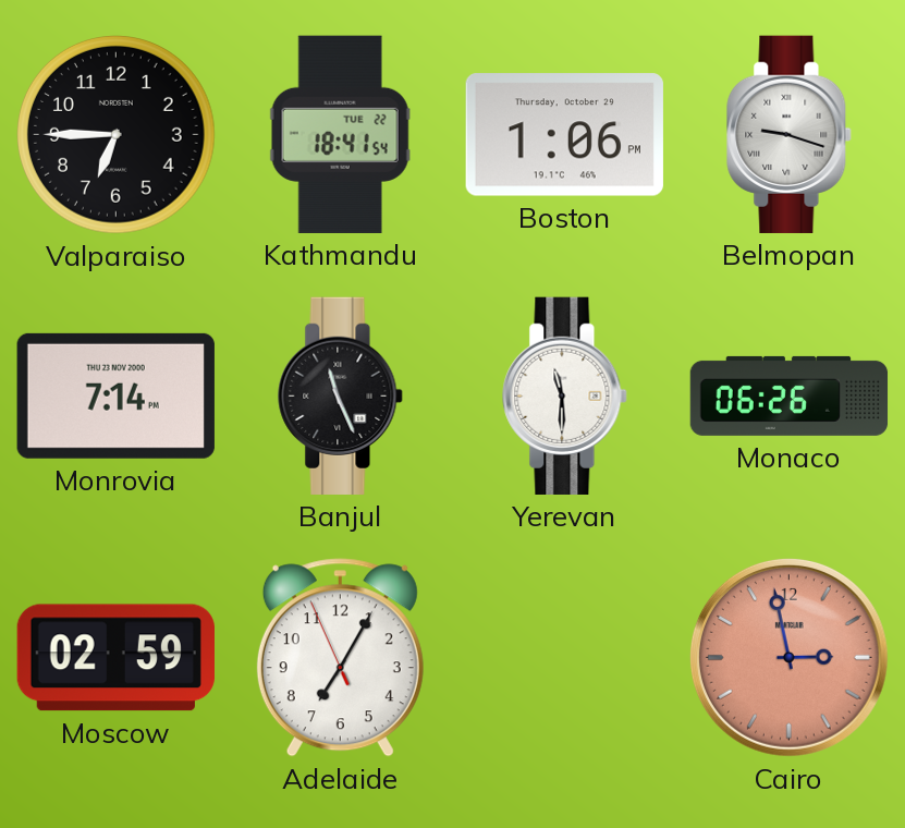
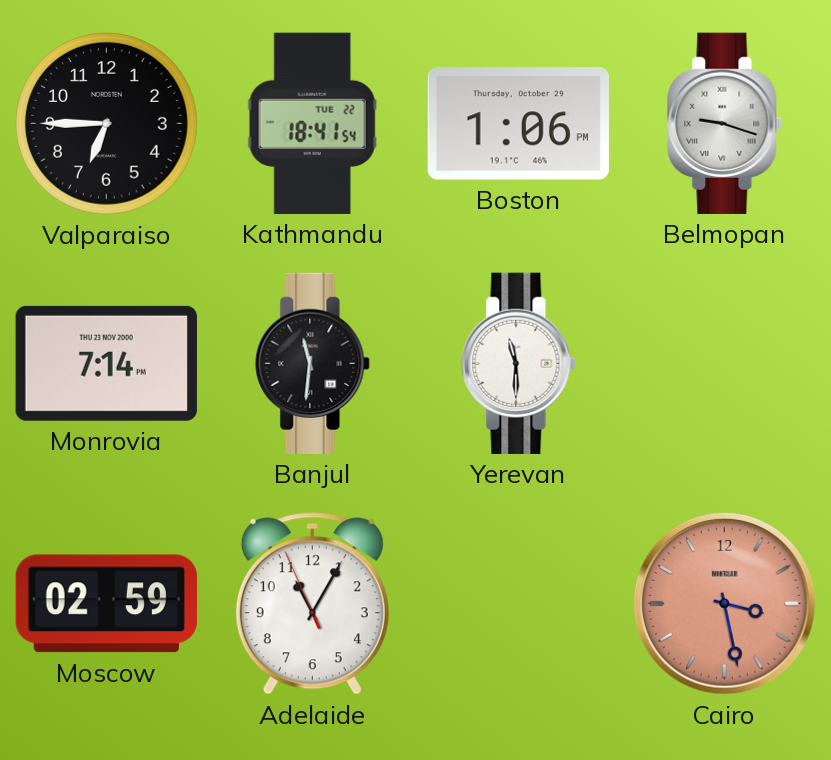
Banjul: 11:26 -> 11:31 (313, 363)
Monaco: 06:26 -> none (790, 395)
Adelaide: 7:04 -> 11:04 (312, 604)
Cairo: 2:58 -> 3:28 (724, 603)
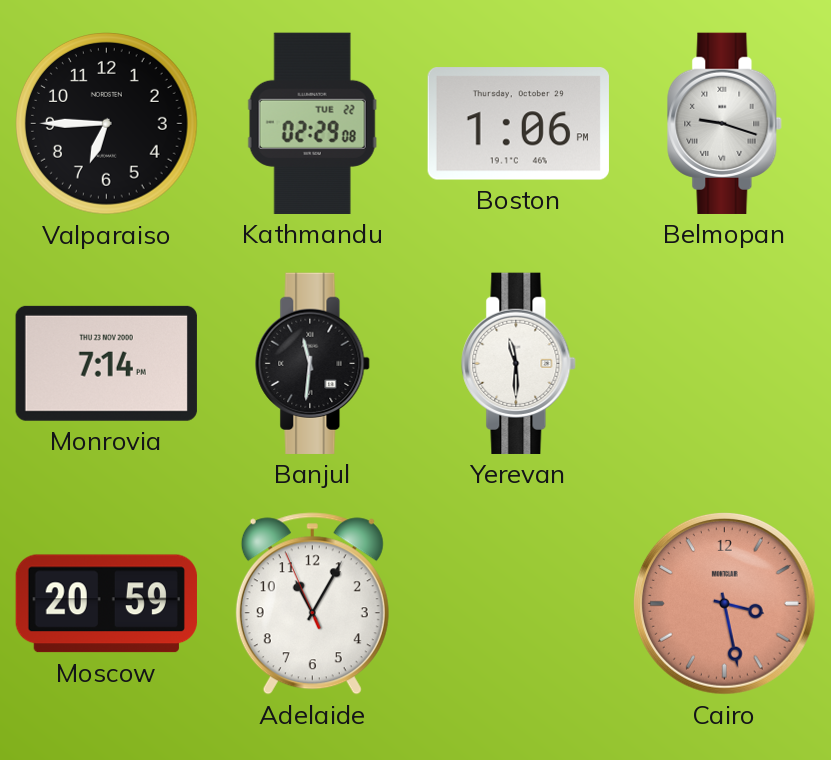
Kathmandu: 18:41 -> 02:29 (312, 123)
Moscow: 02:59 -> 20:59 (106, 604)
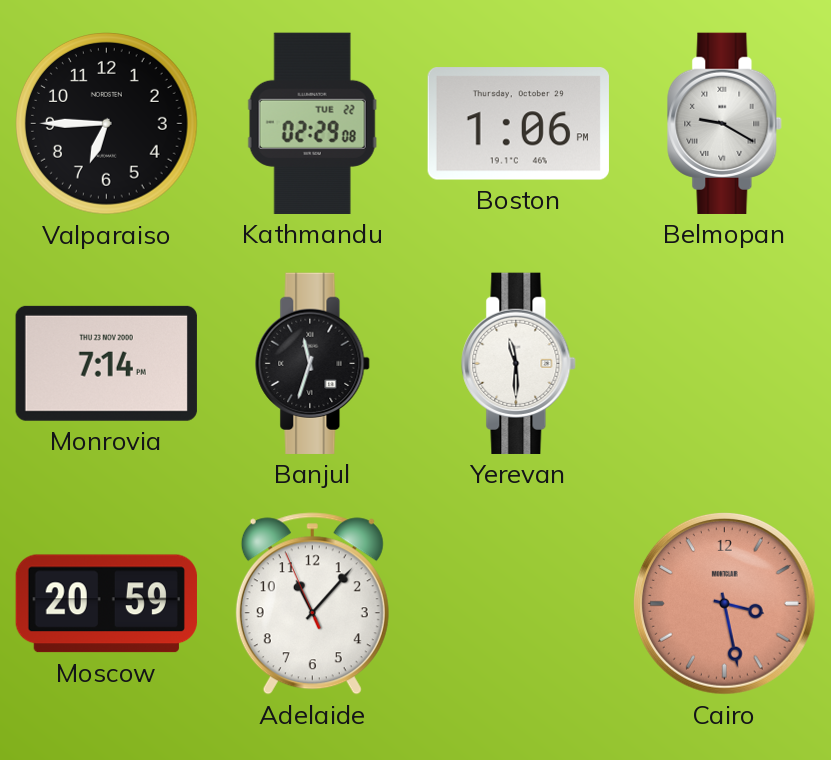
Belmopan: 9:18 -> 9:20 (725, 123)
Banjul: 11:31 -> 11:33 (313, 363)
Adelaide: 11:04 -> 11:06 (312, 604)
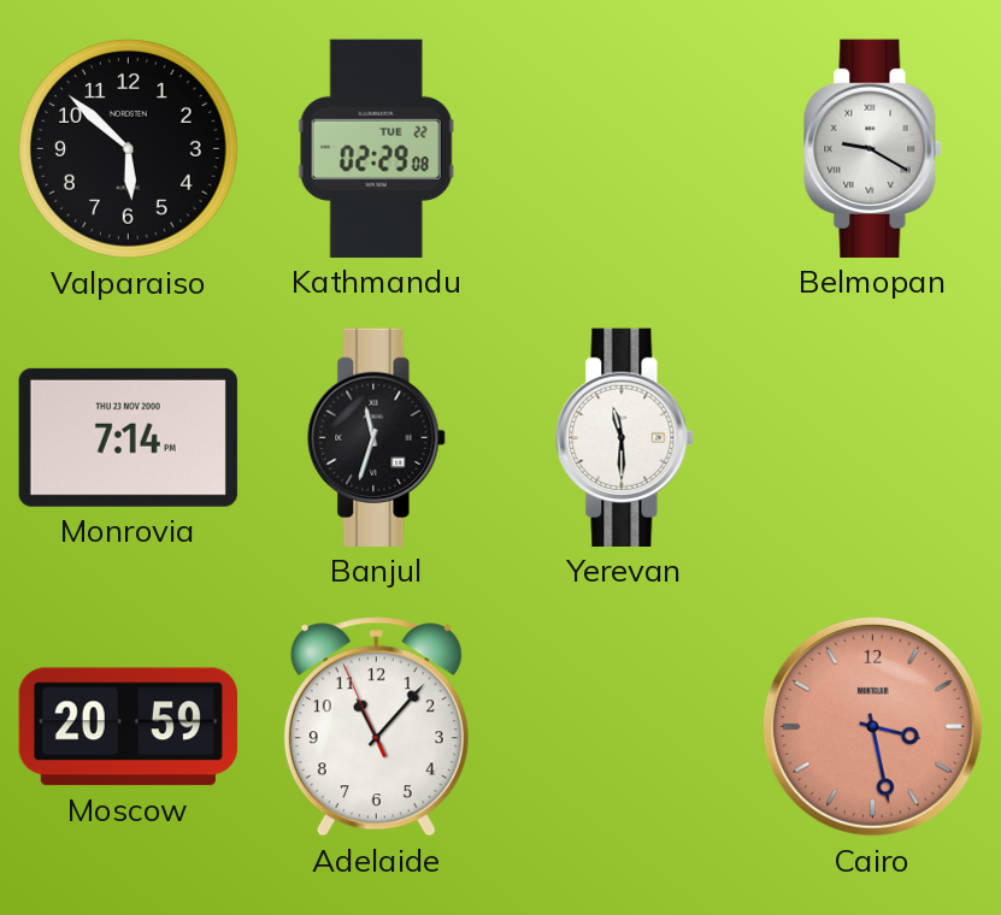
Valparaiso: 6:45 -> 5:52 (129, 149)
Boston: 1:06 -> none (518, 124)
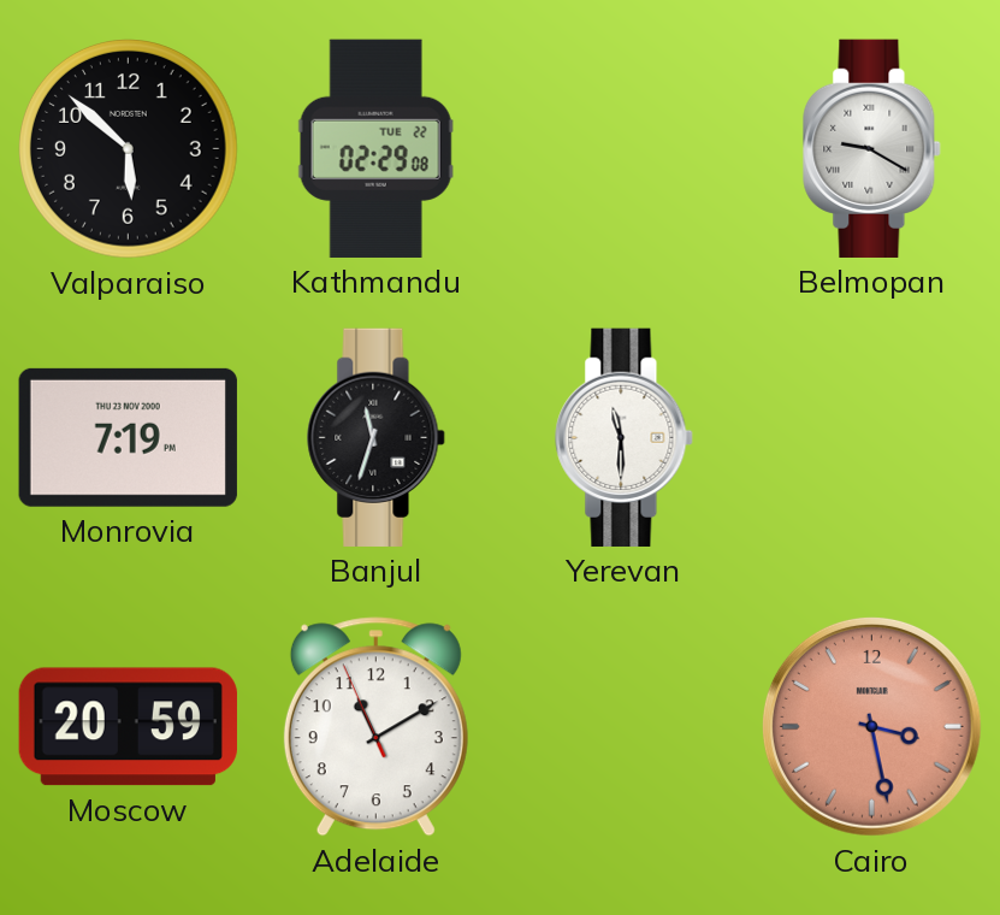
Monrovia: 7:14 -> 7:19 (128, 437)
Adelaide: 11:06 -> 11:09 (375, 727)
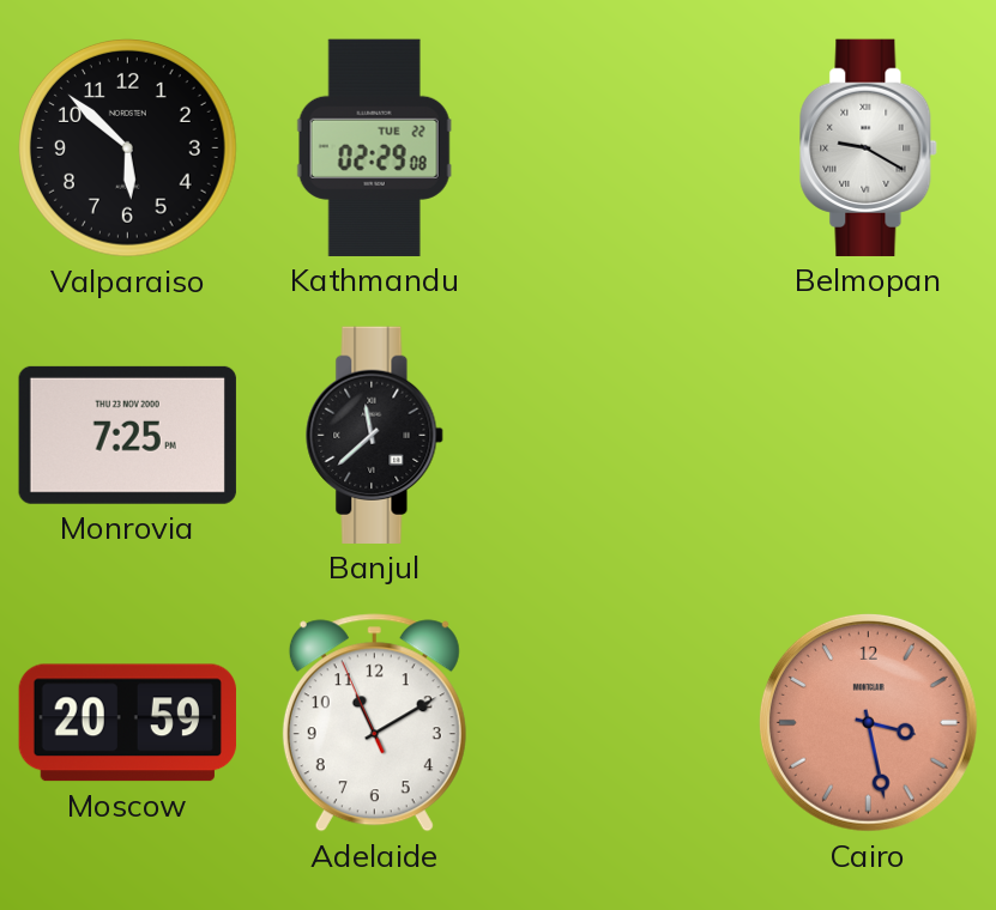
Monrovia: 7:19 -> 7:25 (127, 435)
Banjul: 11:33 -> 11:38 (375, 435)
Yerevan: 11:30 -> none (625, 437)
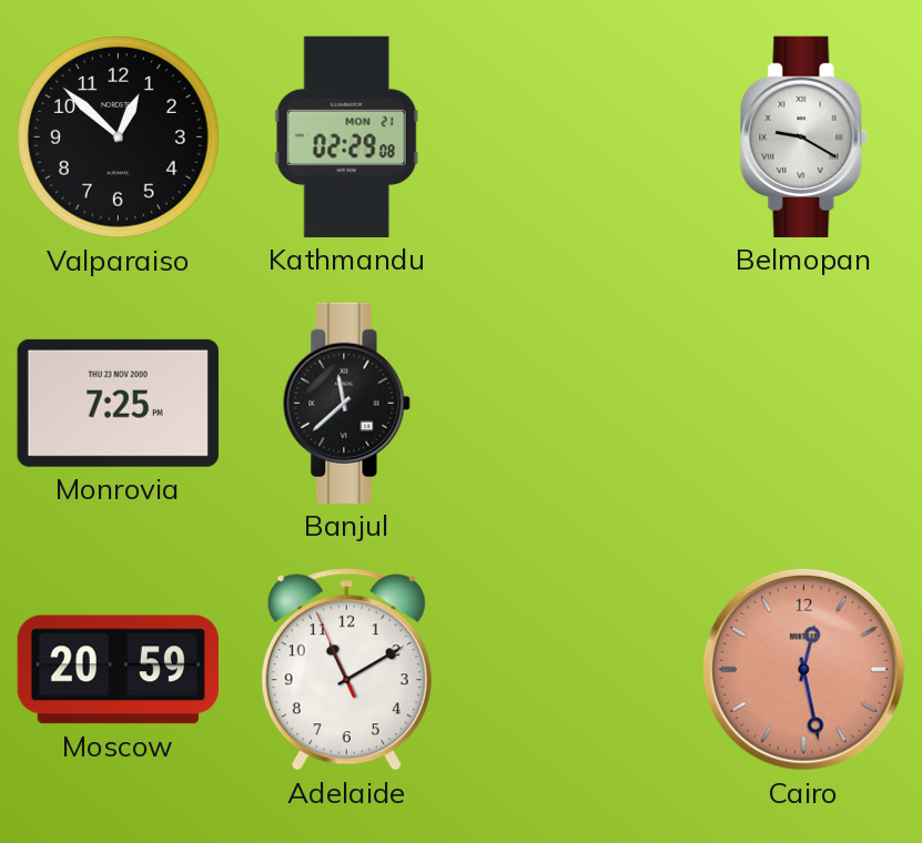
Valparaiso: 5:52 -> 12:52 (119, 138)
Kathmandu date: TUE 22 -> MON 21 (346, 136)
Cairo: 3:28 -> 12:28 (803, 669)
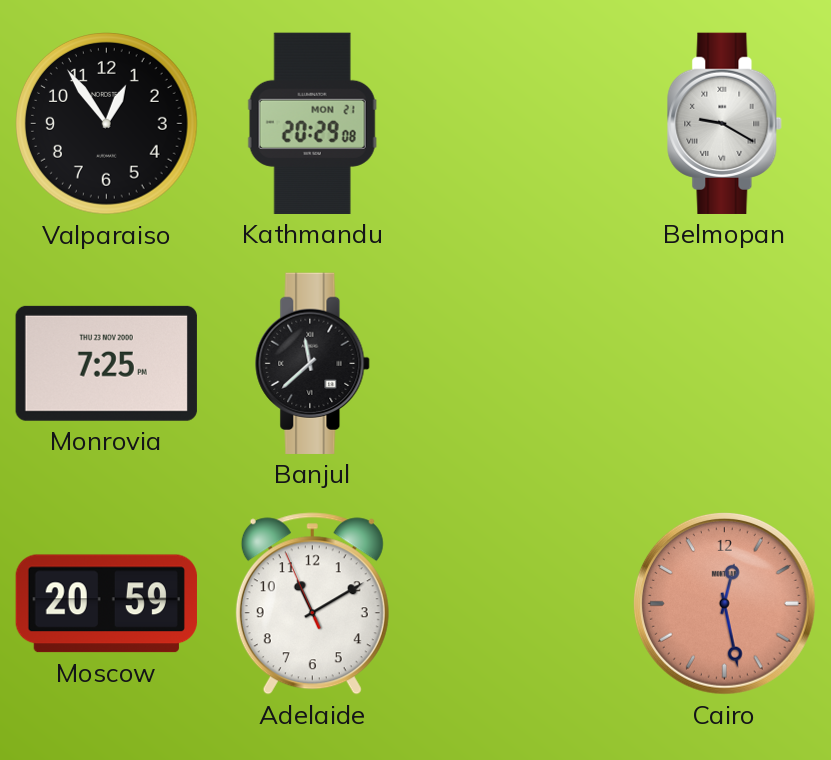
Valparaiso: 12:52 -> 12:54 (107, 124)
Kathmandu: 02:29 -> 20:29 (312, 123)
